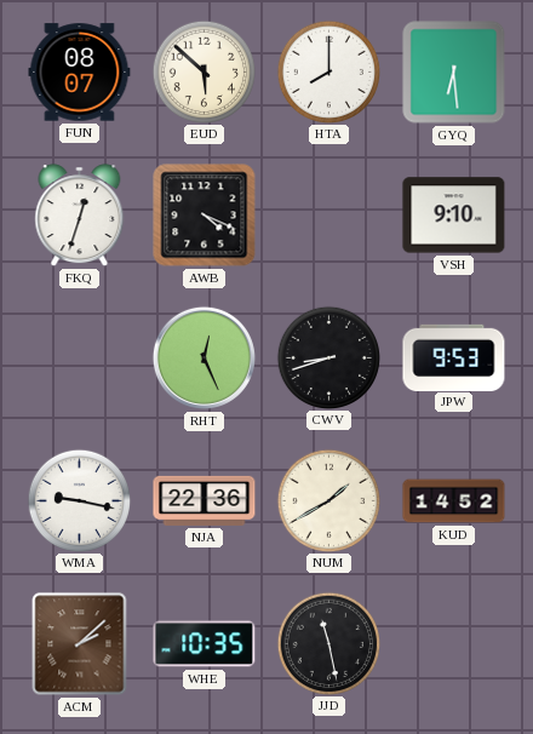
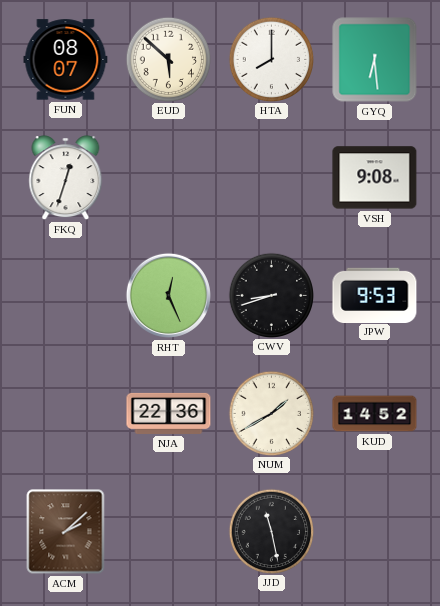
AWB: 4:19 -> none (205, 216)
VSH: 9:10 -> 9:08 (375, 178)
WMA: 9:17 -> none (79, 500)
WHE: 10:35 -> none (205, 644)
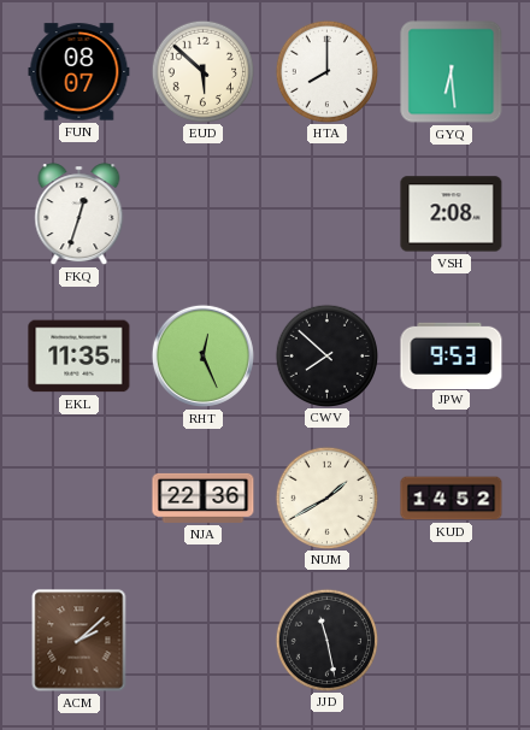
VSH: 9:08 -> 2:08 (452, 214)
EKL: none -> 11:35 (79, 357)
CWV: 8:42 -> 7:52 (326, 355)
